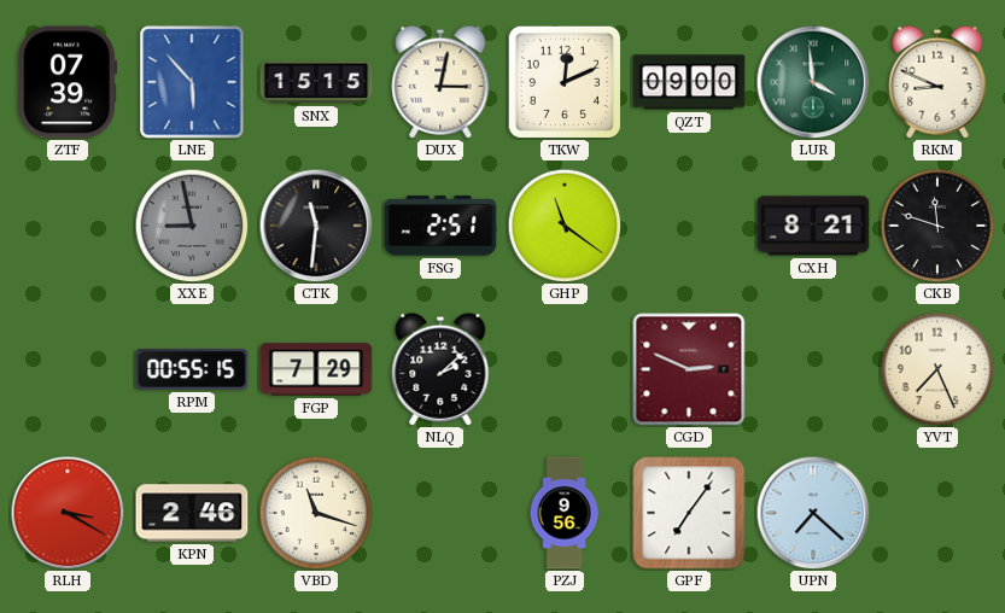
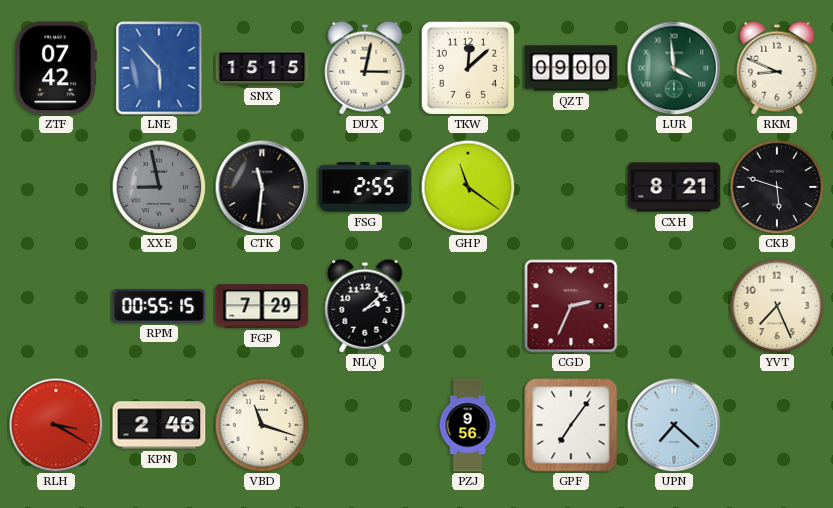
ZTF: 07:39 -> 07:42 (55, 68)
TKW: 12:11 -> 12:08 (467, 67)
FSG: 2:51 -> 2:55 (365, 187)
CKB: 11:48 -> 5:48 (777, 187)
CGD: 2:49 -> 2:34 (571, 306)
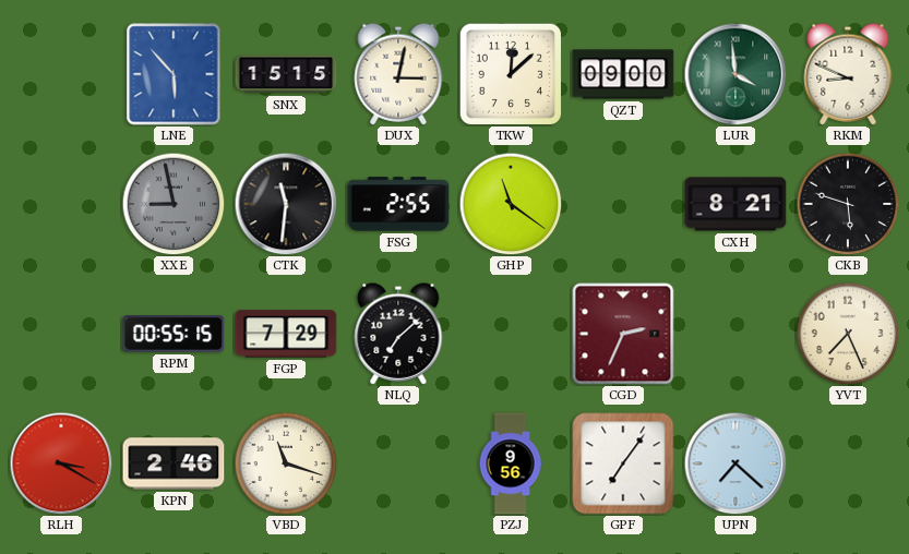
ZTF: 07:42 -> none (55, 68)
NLQ: 2:08 -> 7:08 (398, 334)
